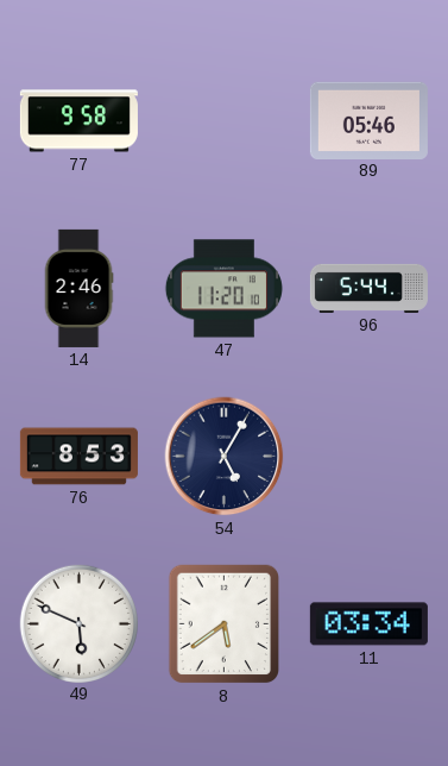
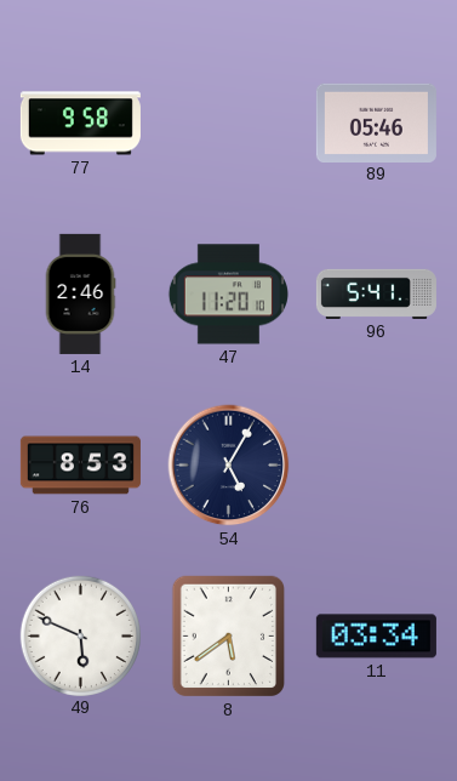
96: 5:44 -> 5:41 (376, 293)
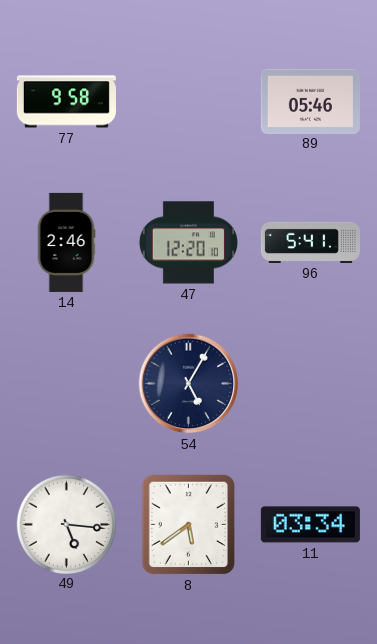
47: 11:20 -> 12:20 (188, 243)
76: 8:53 -> none (80, 466)
49: 5:49 -> 5:16 (66, 524)
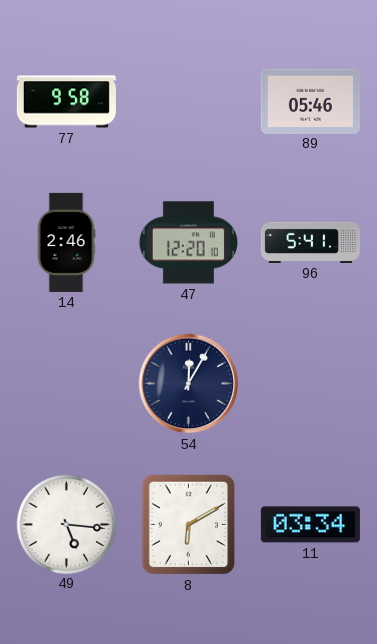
54: 5:05 -> 12:05 (189, 384)
8: 5:39 -> 6:10 (188, 525)
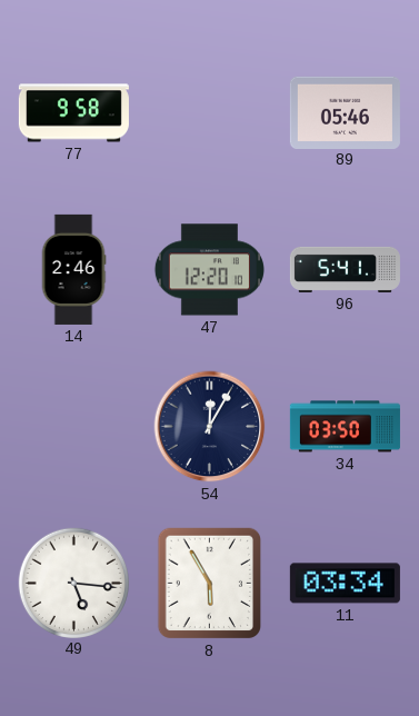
34: none -> 03:50 (345, 427)
8: 6:10 -> 5:55 (209, 584)
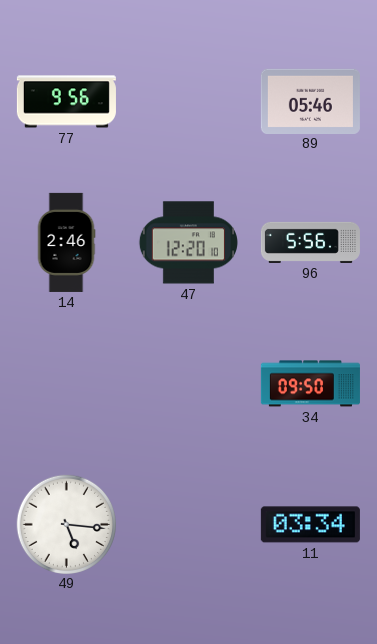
77: 9:58 -> 9:56 (66, 102)
96: 5:41 -> 5:56 (310, 242)
54: 12:05 -> none (210, 427)
34: 03:50 -> 09:50 (310, 384)
8: 5:55 -> none (209, 584)
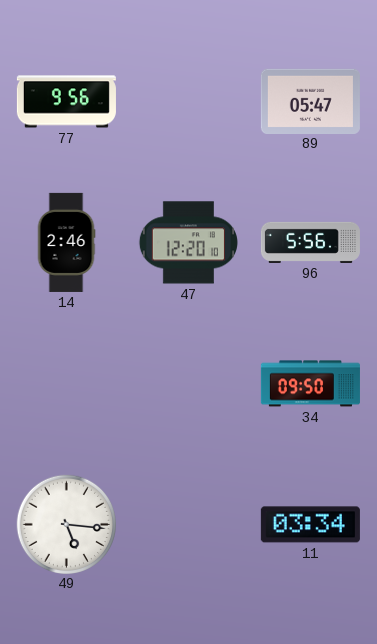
89: 05:46 -> 05:47 (310, 101)
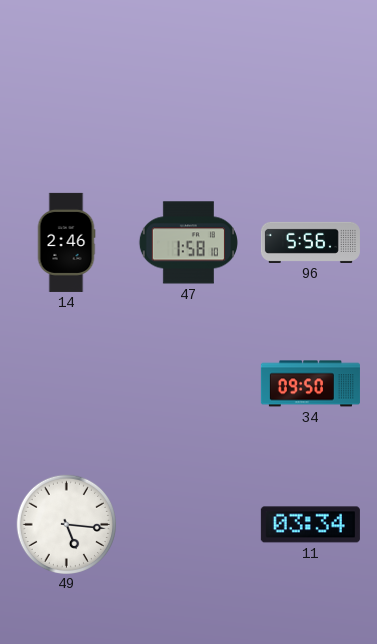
77: 9:56 -> none (66, 102)
89: 05:47 -> none (310, 101)
47: 12:20 -> 1:58 (188, 243)
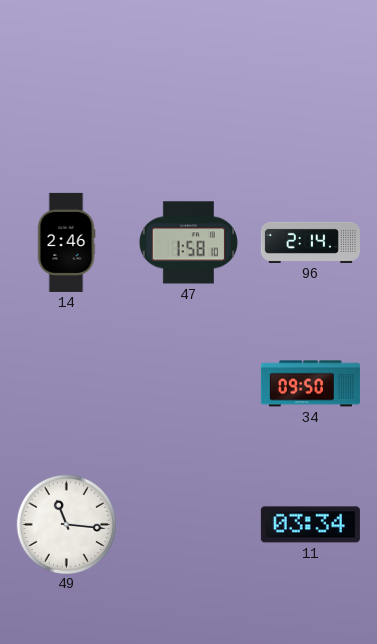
96: 5:56 -> 2:14 (310, 242)
49: 5:16 -> 11:16 (66, 524)
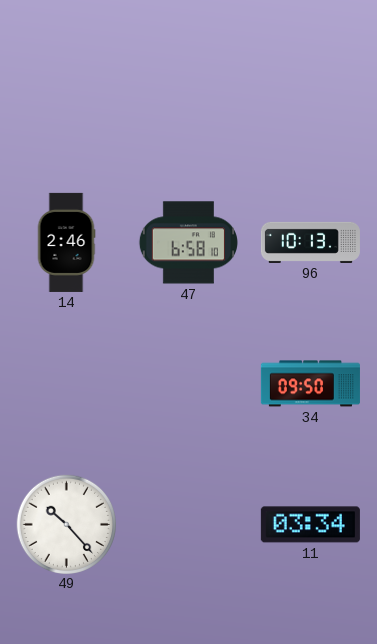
47: 1:58 -> 6:58 (188, 243)
96: 2:14 -> 10:13 (310, 242)
49: 11:16 -> 10:23 (66, 524)
